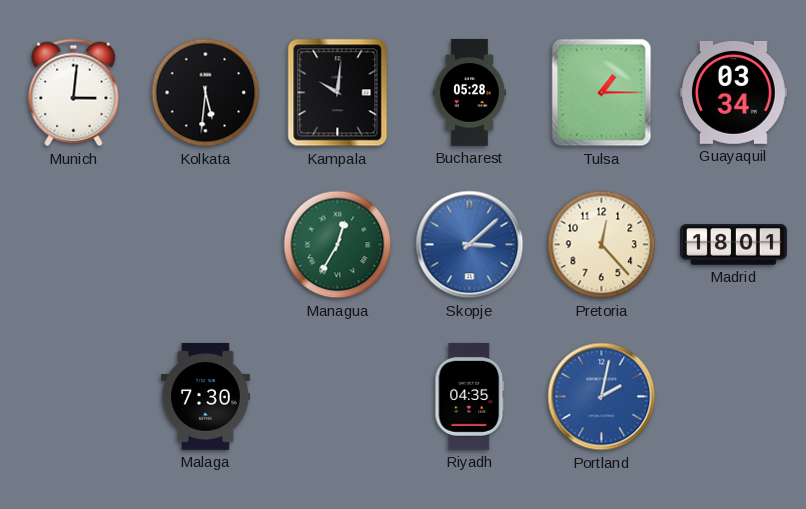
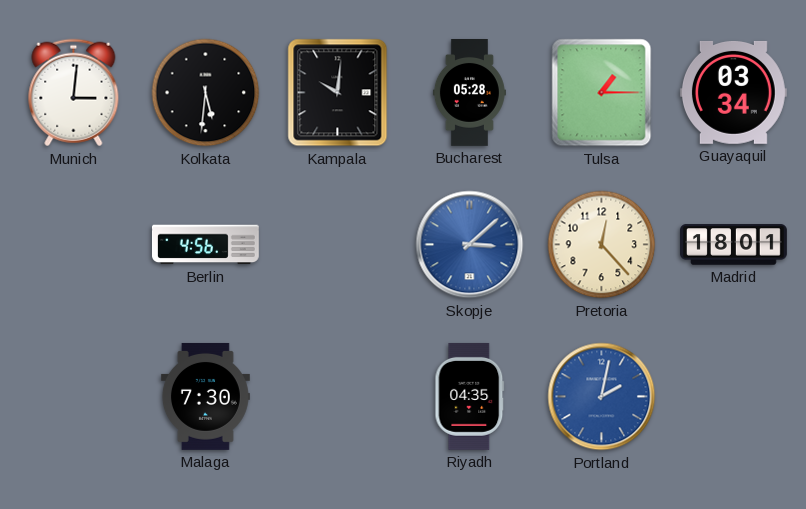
Berlin: none -> 4:56 (205, 245)
Managua: 12:35 -> none (338, 245)
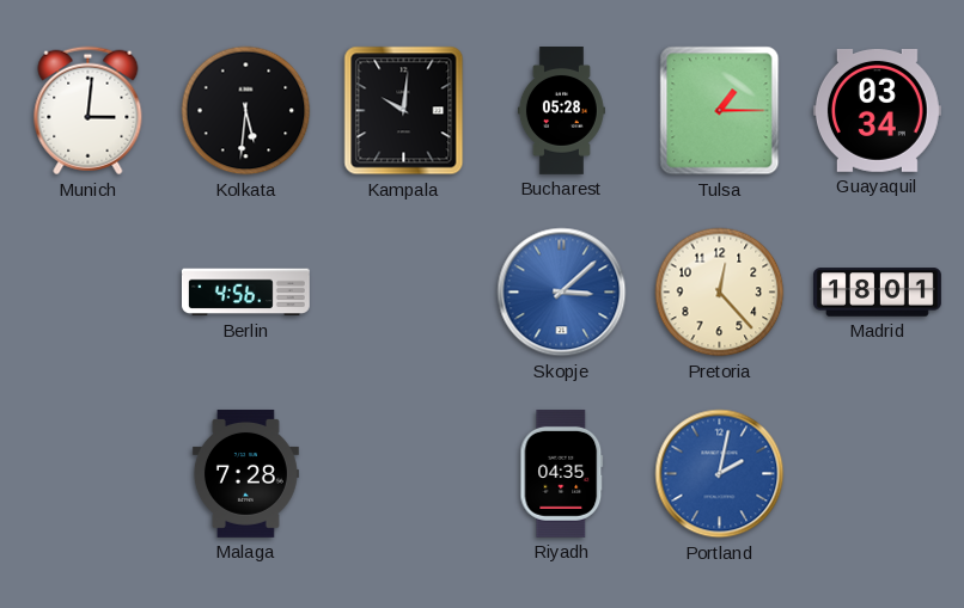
Malaga: 7:30 -> 7:28 (245, 473)
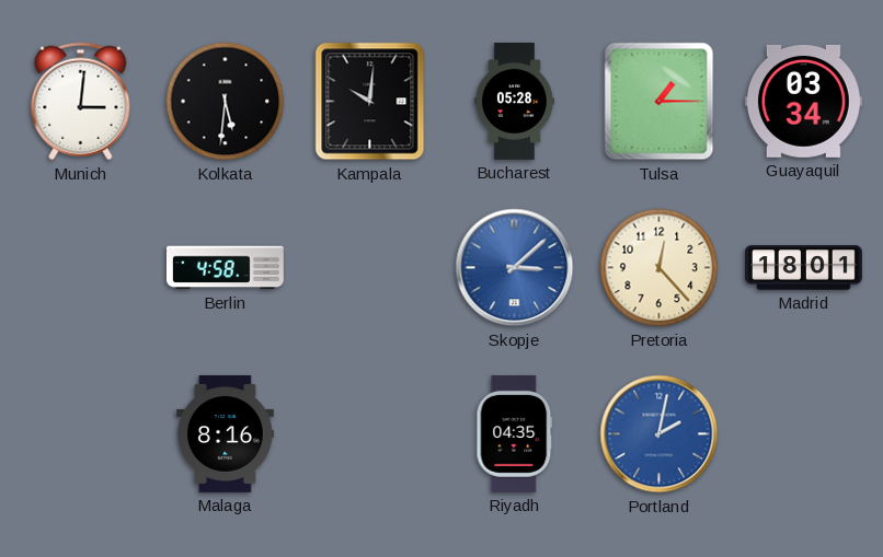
Berlin: 4:56 -> 4:58 (225, 268)
Malaga: 7:28 -> 8:16 (225, 433)
